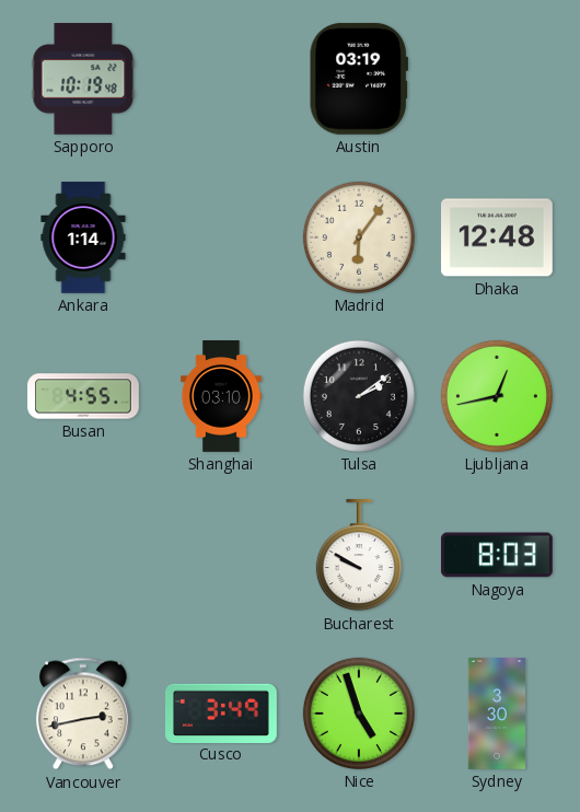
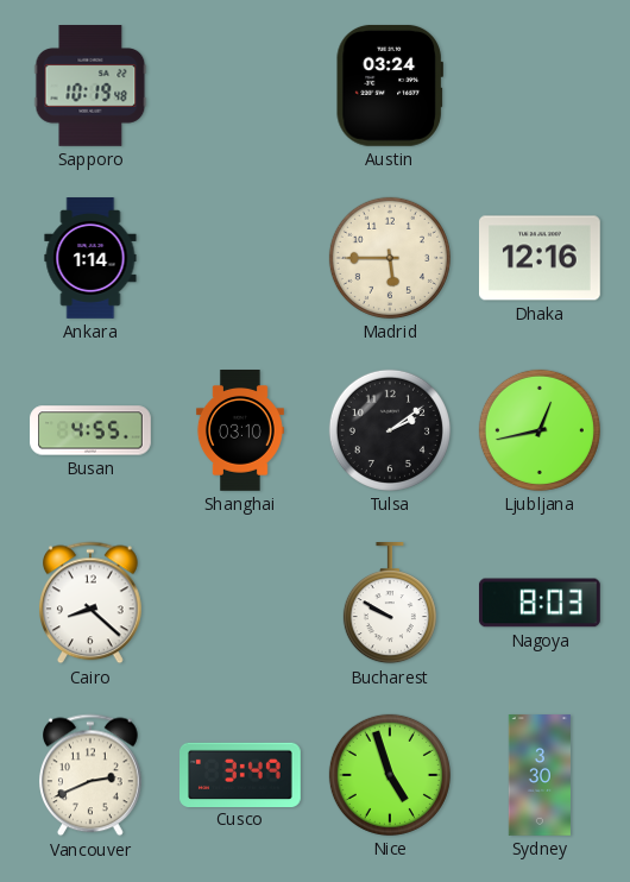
Austin: 03:19 -> 03:24 (390, 86)
Madrid: 6:06 -> 5:45 (390, 258)
Dhaka: 12:48 -> 12:16 (541, 258)
Cairo: none -> 8:22 (92, 603)
Vancouver: 2:43 -> 2:41 (92, 775)
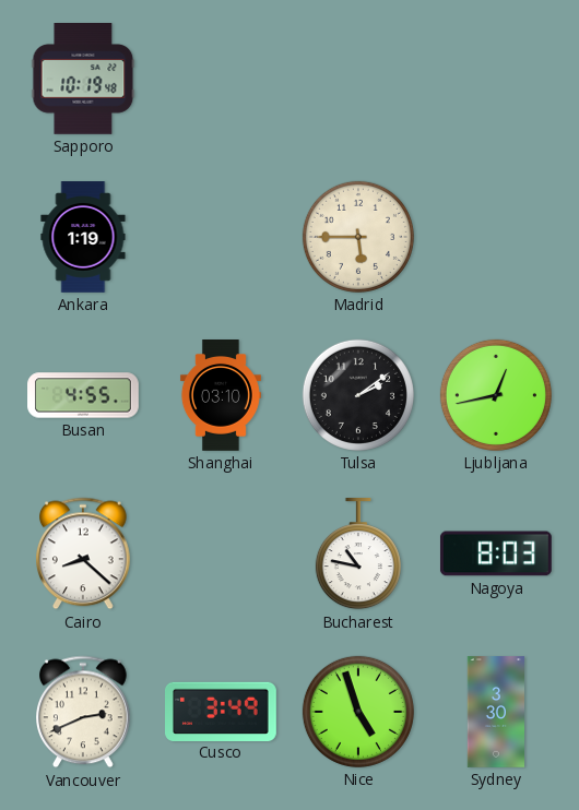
Austin: 03:24 -> none (390, 86)
Ankara: 1:14 -> 1:19 (83, 237)
Dhaka: 12:16 -> none (541, 258)
Bucharest: 9:50 -> 10:47 (358, 555)
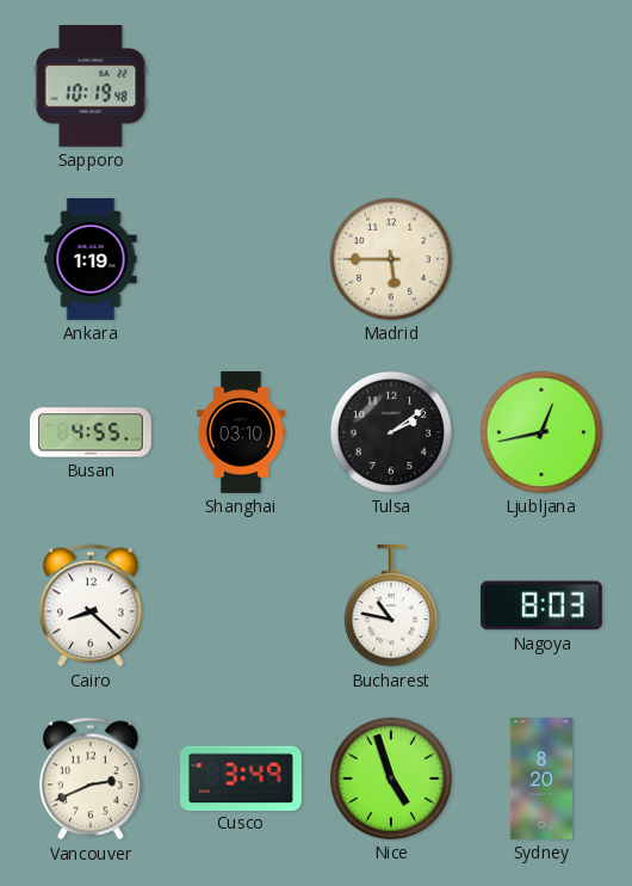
Sydney: 3:30 -> 8:20 (541, 779)
